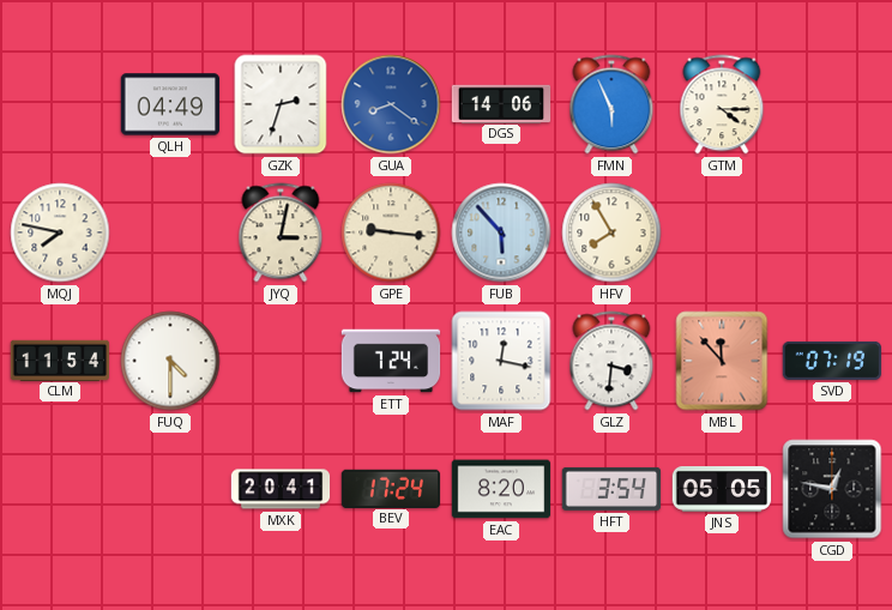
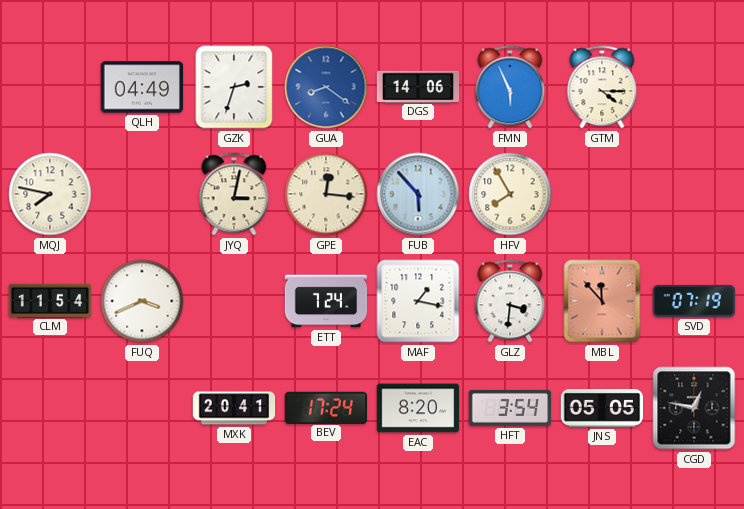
GPE: 9:16 -> 12:16 (326, 194)
FUQ: 4:30 -> 3:41 (142, 301)
MAF: 12:17 -> 1:17 (418, 301)
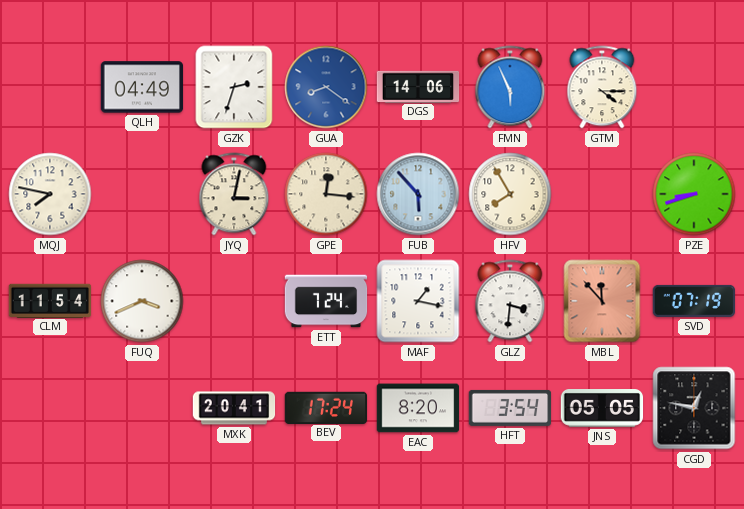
PZE: none -> 8:42 (694, 194)
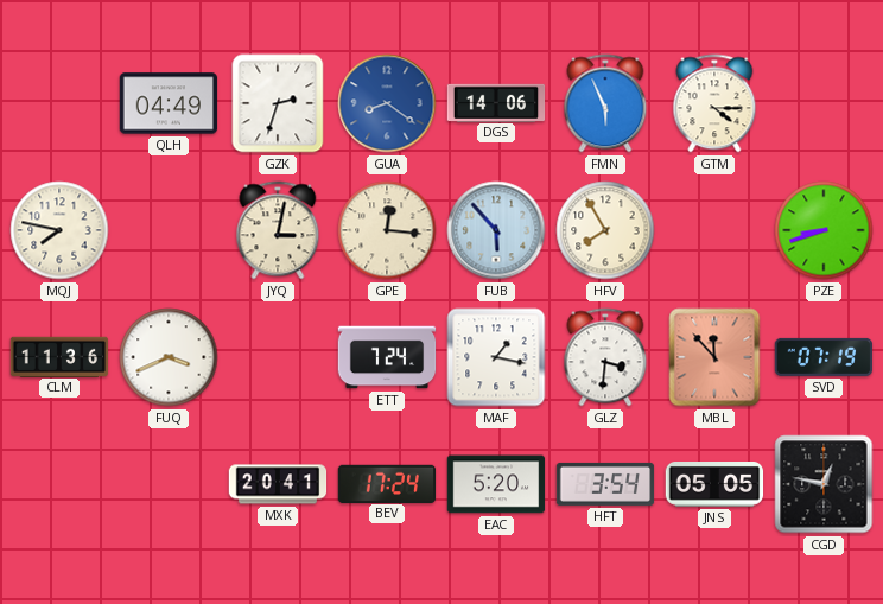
CLM: 11:54 -> 11:36 (59, 356)
EAC: 8:20 -> 5:20 (496, 484)
